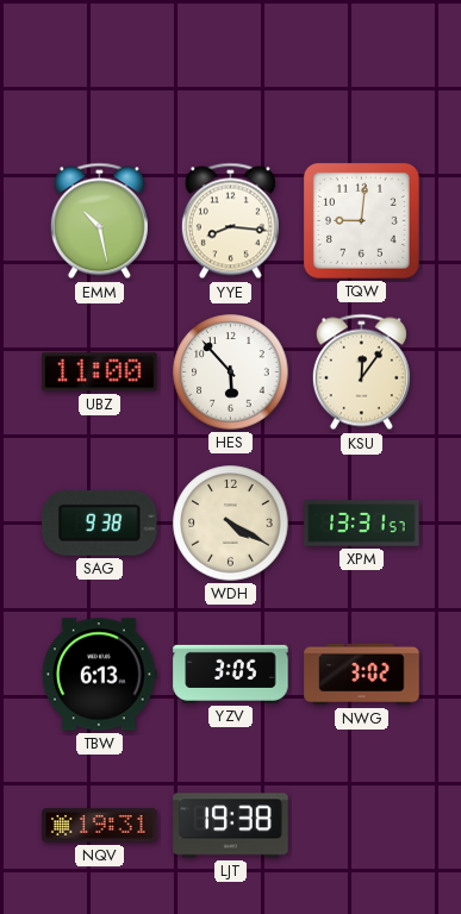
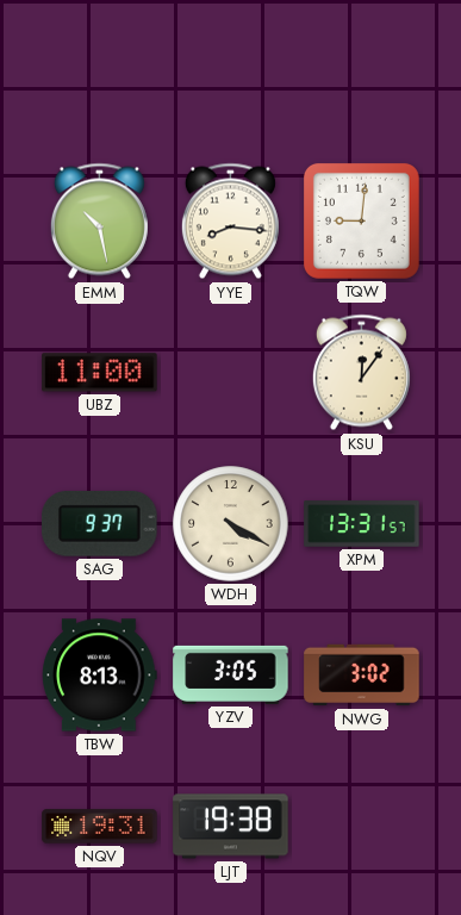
HES: 5:53 -> none (231, 373)
SAG: 9:38 -> 9:37 (100, 523)
TBW: 6:13 -> 8:13 (100, 676)
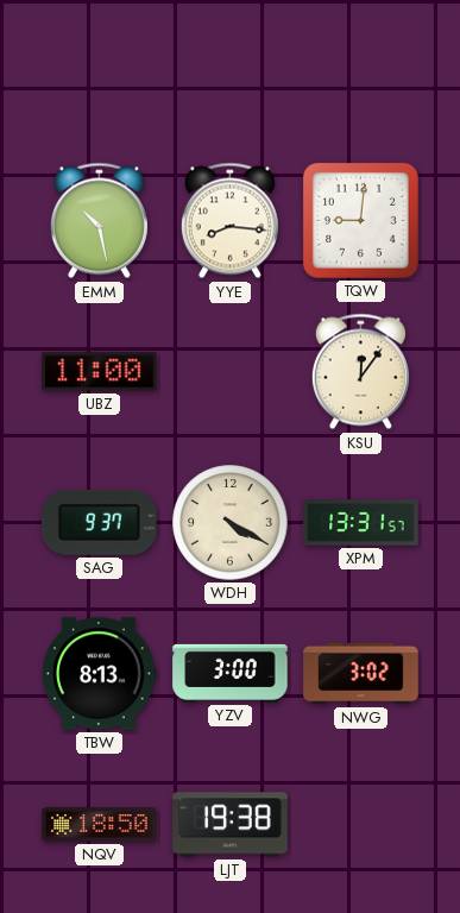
YZV: 3:05 -> 3:00 (231, 673)
NQV: 19:31 -> 18:50 (100, 825)
